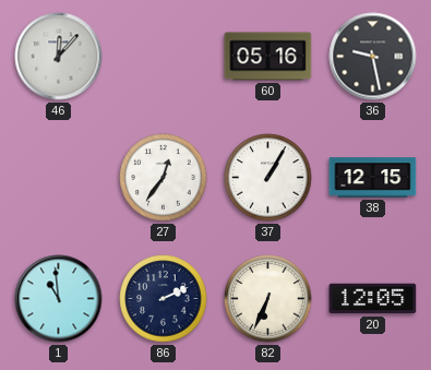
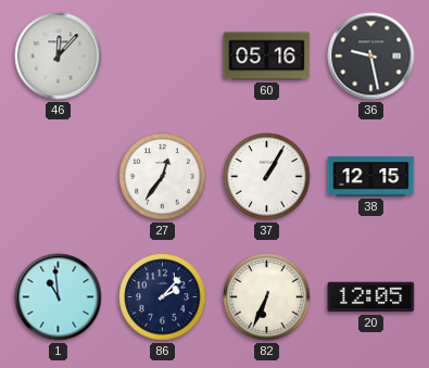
86: 2:11 -> 2:07 (163, 297)
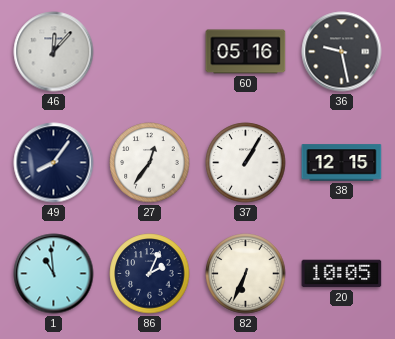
49: none -> 8:06 (54, 163)
86: 2:07 -> 2:04 (150, 274)
20: 12:05 -> 10:05 (342, 274)
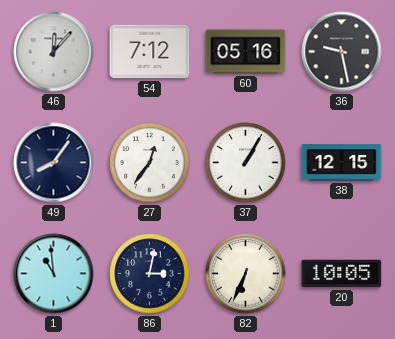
54: none -> 7:12 (150, 52)
86: 2:04 -> 3:02 (150, 274)
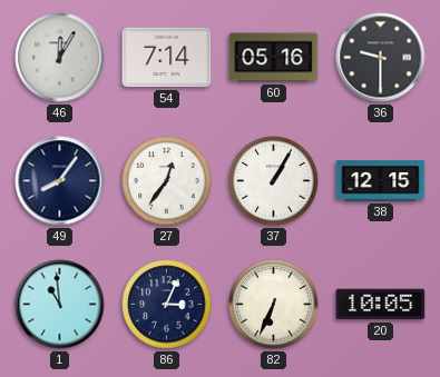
46: 12:07 -> 12:05 (60, 58)
54: 7:12 -> 7:14 (167, 58)
36: 9:28 -> 9:30 (381, 58)
86: 3:02 -> 3:04 (167, 305)
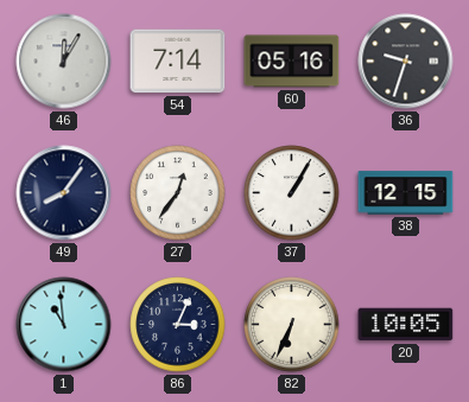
36: 9:30 -> 9:33 (406, 62)
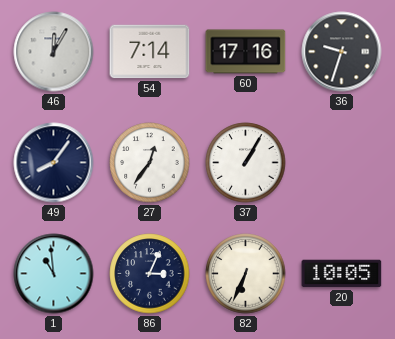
60: 05:16 -> 17:16 (246, 52)
38: 12:15 -> none (406, 193)
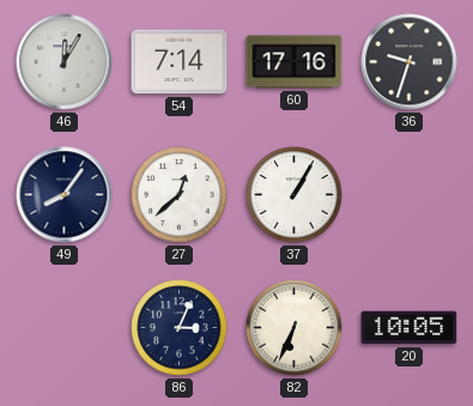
27: 12:36 -> 12:38 (180, 195)
1: 10:59 -> none (54, 274)
